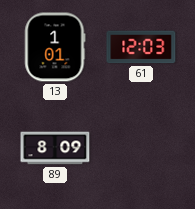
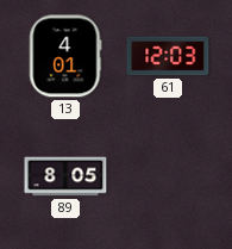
13: 1:01 -> 4:01 (65, 56)
89: 8:09 -> 8:05 (65, 176)
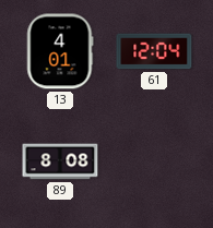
61: 12:03 -> 12:04 (154, 51)
89: 8:05 -> 8:08 (60, 161)
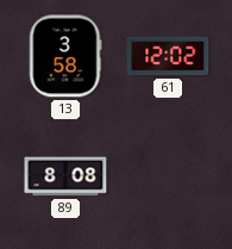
13: 4:01 -> 3:58 (65, 56)
61: 12:04 -> 12:02 (168, 56)
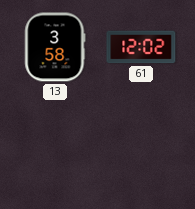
89: 8:08 -> none (65, 176)
